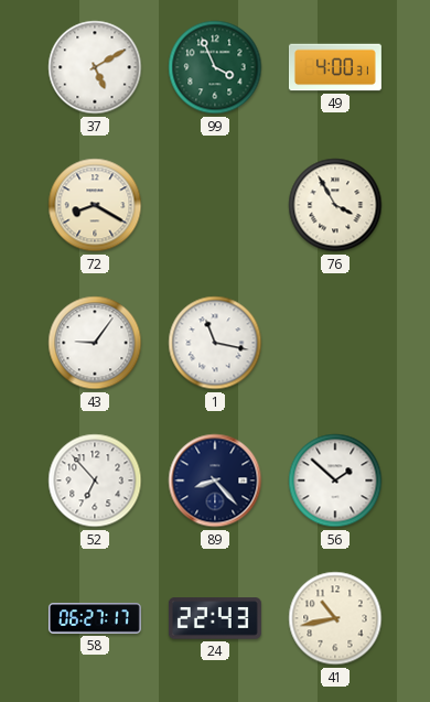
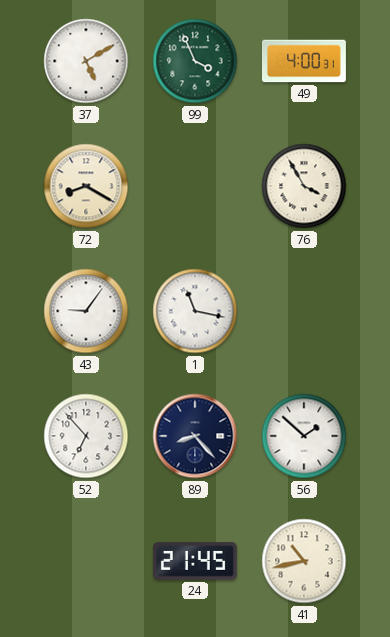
58: 06:27 -> none (95, 618)
24: 22:43 -> 21:45 (195, 561)
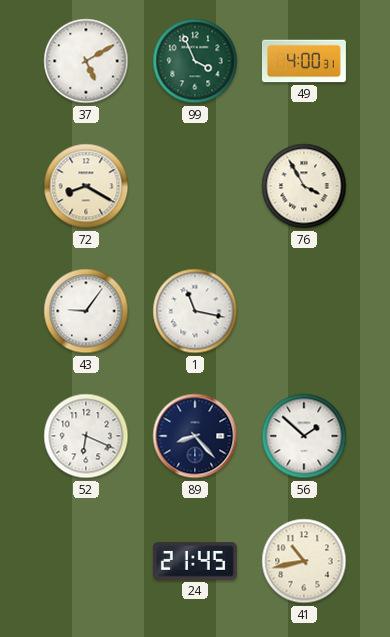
52: 6:53 -> 6:19 (86, 436)
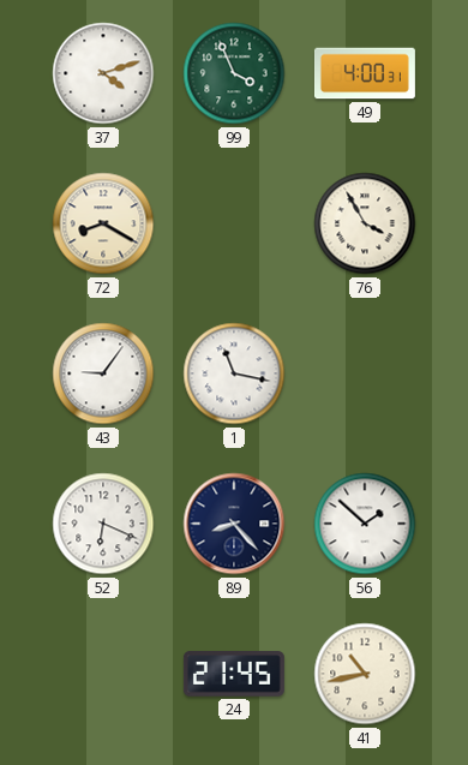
37: 5:10 -> 4:12 (103, 73)
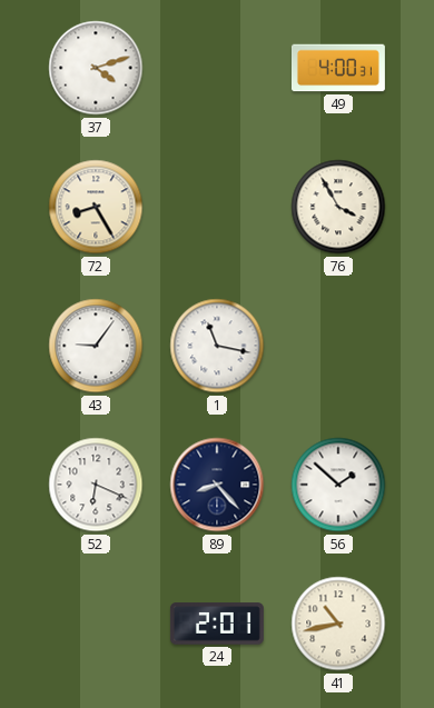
99: 3:56 -> none (234, 73)
72: 8:20 -> 8:25 (96, 207)
24: 21:45 -> 2:01 (217, 624)
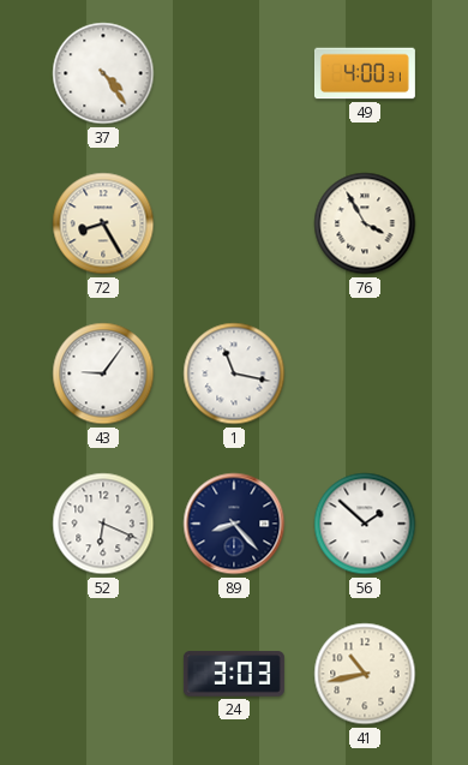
37: 4:12 -> 4:24 (103, 73)
24: 2:01 -> 3:03 (234, 674)
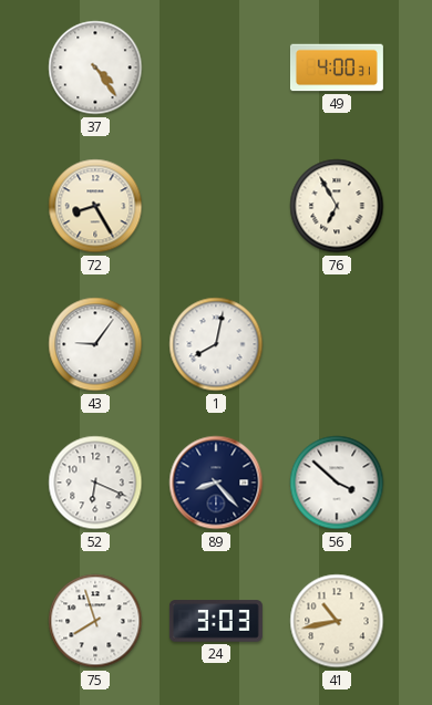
76: 3:55 -> 6:55 (337, 206)
1: 11:17 -> 8:02 (216, 344)
56: 1:52 -> 3:52 (337, 483)
75: none -> 7:57 (95, 621)
